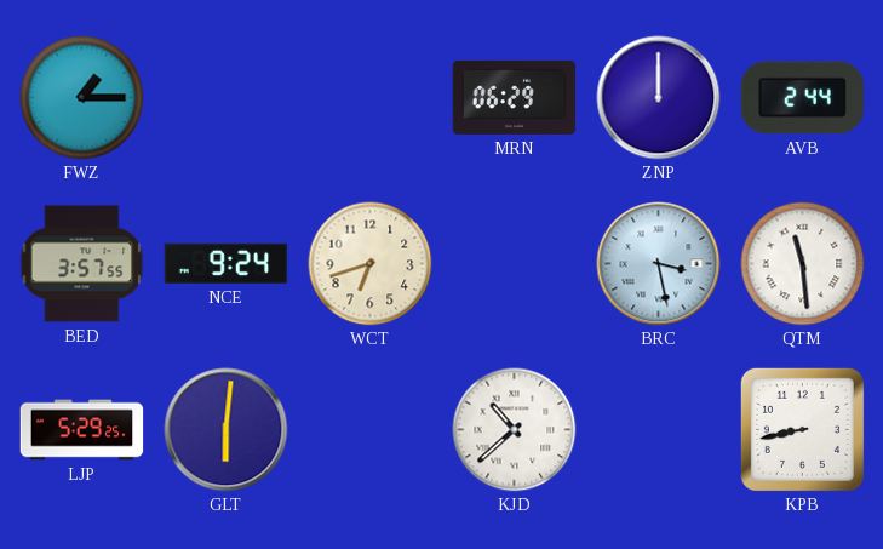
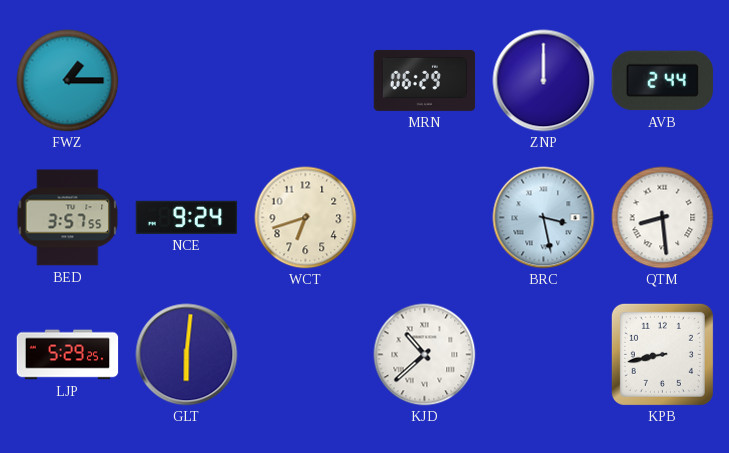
QTM: 11:29 -> 8:29 (663, 218)
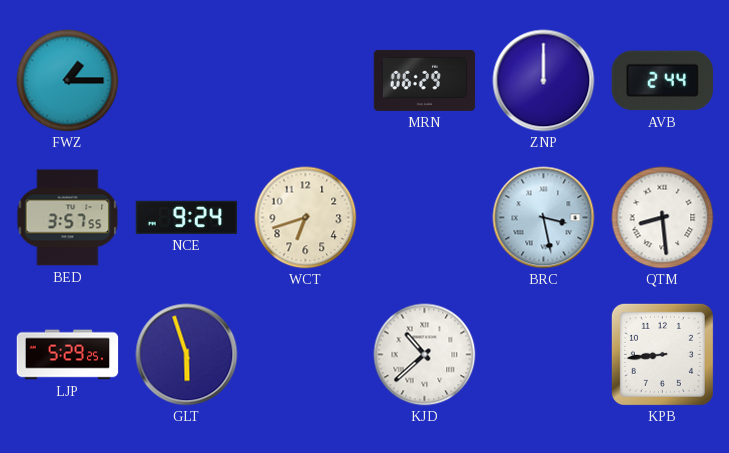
GLT: 6:01 -> 5:57 (187, 355)
KPB: 8:43 -> 8:44 (662, 354)
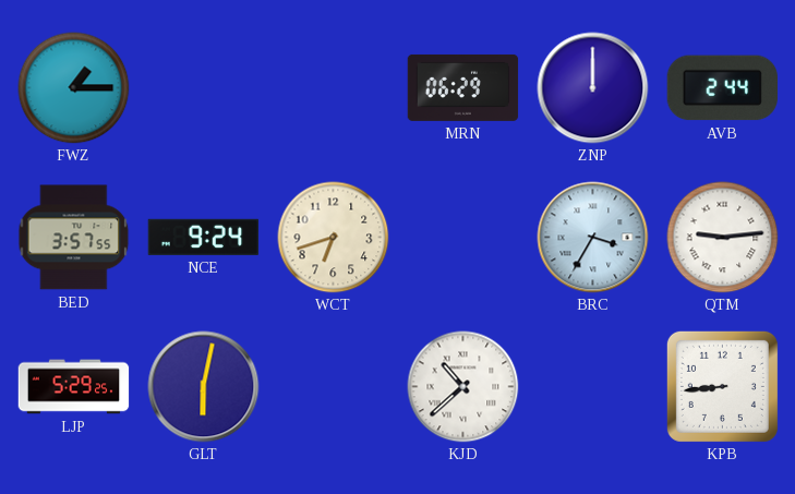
BRC: 3:28 -> 3:35 (593, 238)
QTM: 8:29 -> 9:14 (723, 238)
GLT: 5:57 -> 6:02 (204, 387)
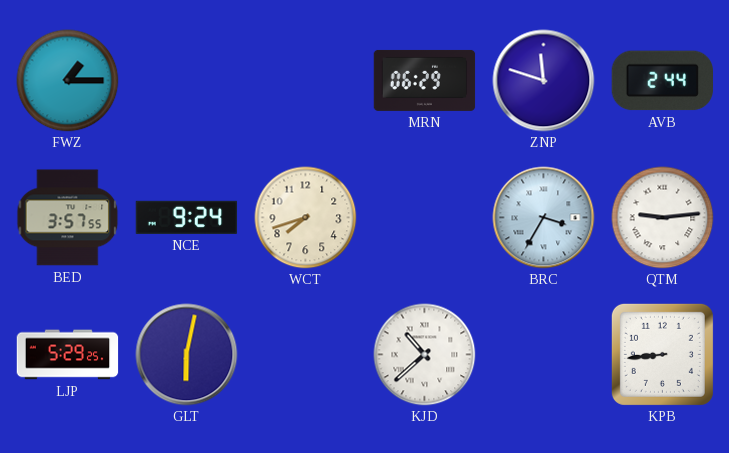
ZNP: 12:00 -> 11:48 (544, 81)
WCT: 6:42 -> 7:42 (306, 218)
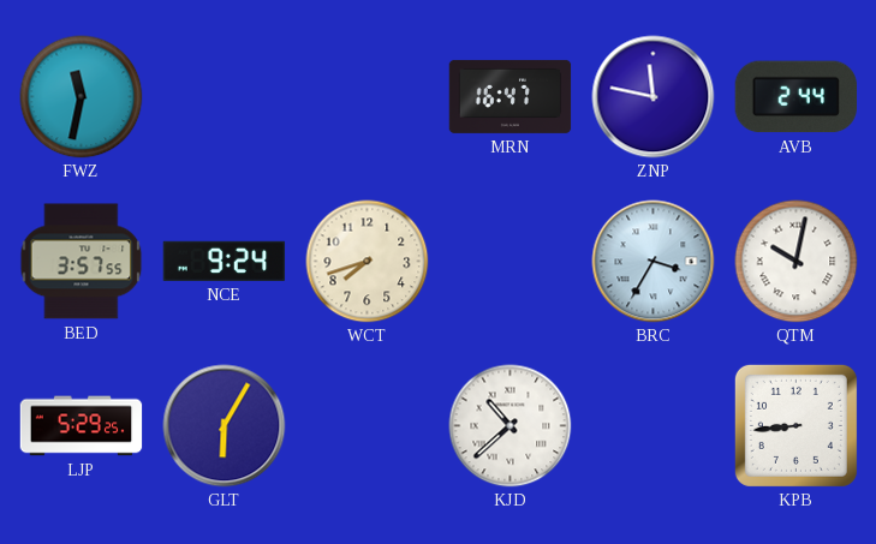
FWZ: 1:15 -> 11:32 (82, 97)
MRN: 06:29 -> 16:47 (511, 96)
ZNP: 11:48 -> 11:47 (654, 97)
QTM: 9:14 -> 10:02 (797, 262)
GLT: 6:02 -> 6:05 (225, 426)
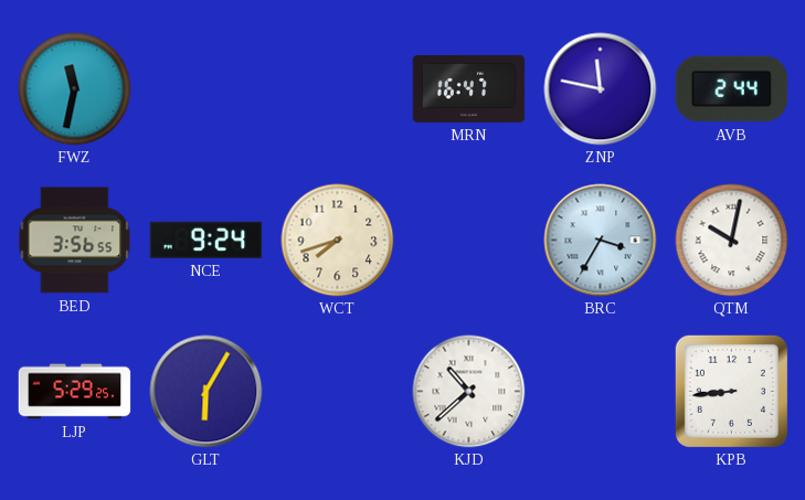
BED: 3:57 -> 3:56 (75, 241)
